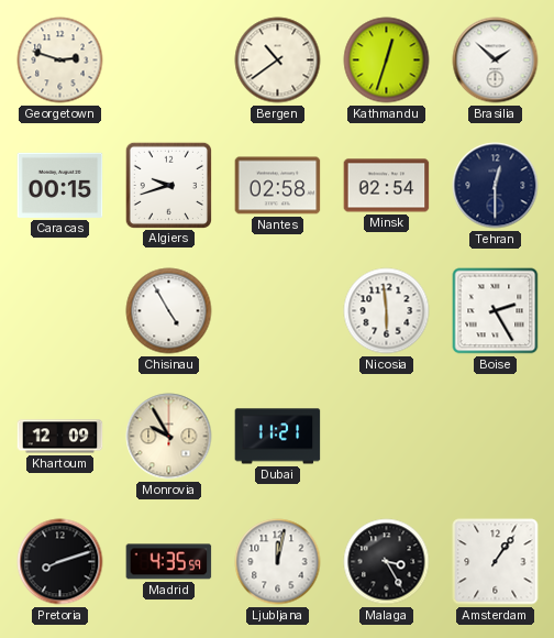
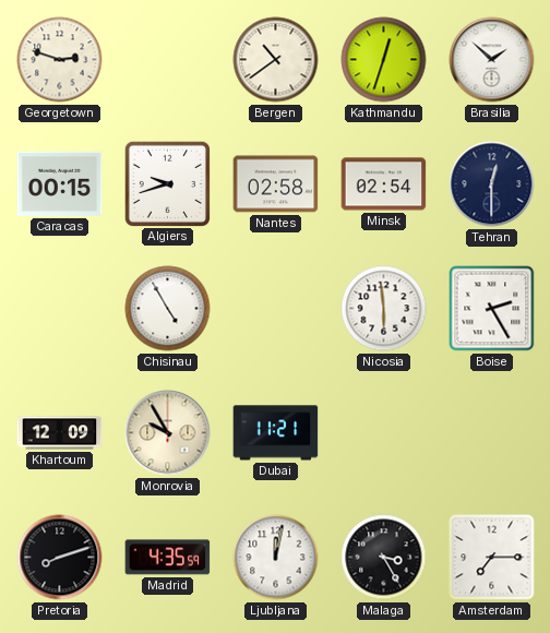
Amsterdam: 1:06 -> 7:15 (492, 558)
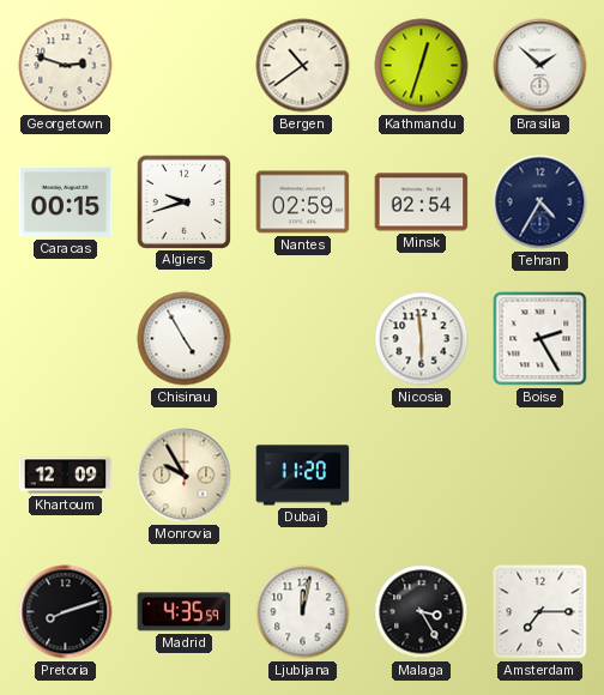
Nantes: 02:58 -> 02:59 (303, 203)
Tehran: 12:30 -> 4:35 (540, 203)
Dubai: 11:21 -> 11:20 (303, 476)
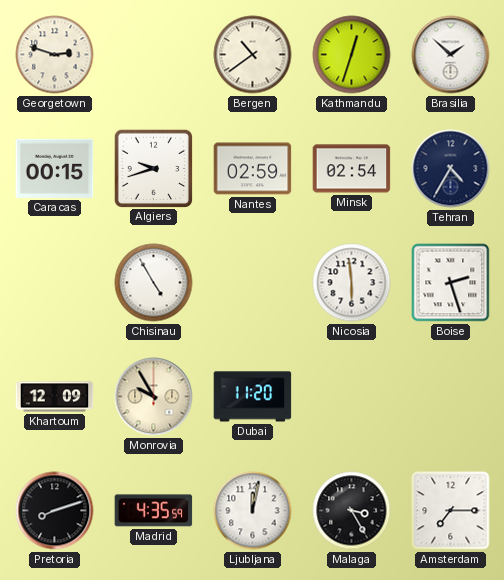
Boise: 2:25 -> 2:27 (451, 283)
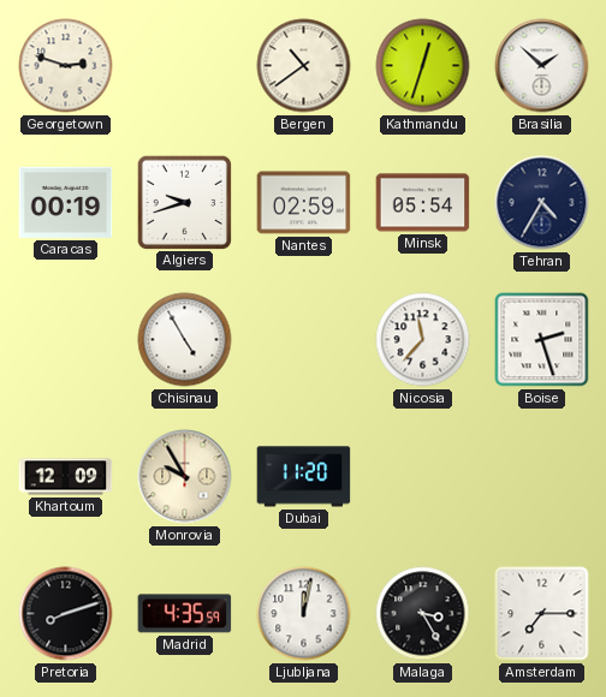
Caracas: 00:15 -> 00:19 (66, 202)
Minsk: 02:54 -> 05:54 (423, 203)
Nicosia: 5:59 -> 11:37 (423, 340)
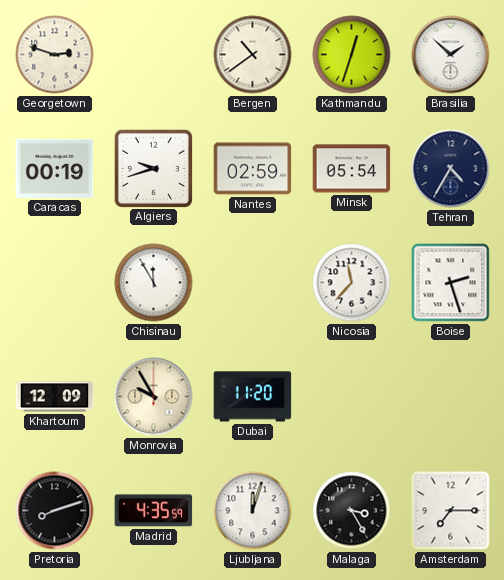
Chisinau: 4:55 -> 11:55 (154, 283)
Ljubljana: 12:02 -> 12:03 (253, 511)
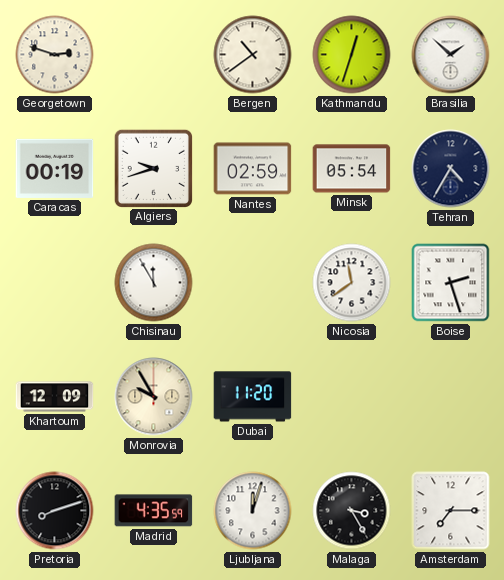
Nicosia: 11:37 -> 11:39 (352, 283)
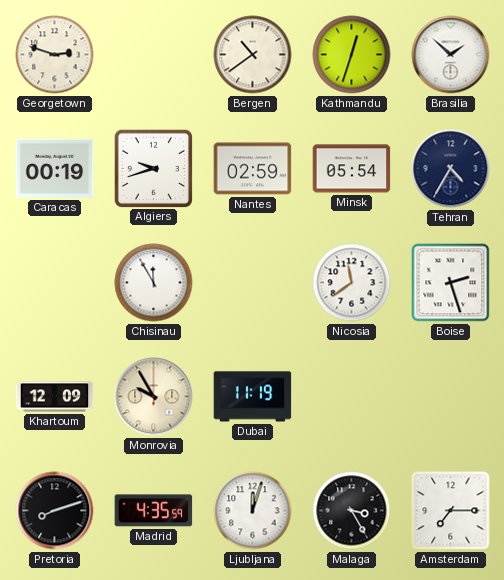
Dubai: 11:20 -> 11:19 (253, 397)
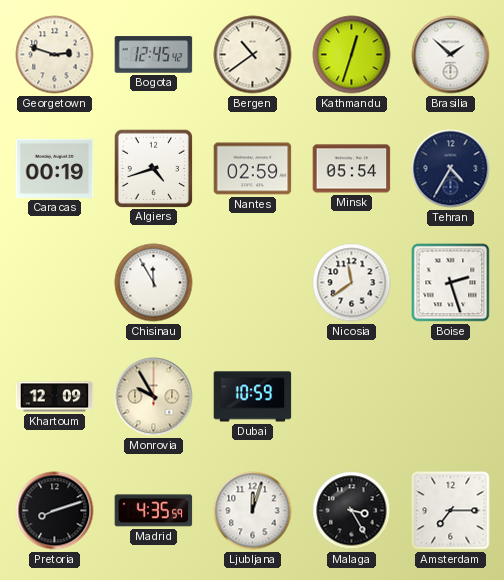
Bogota: none -> 12:45 (154, 55)
Algiers: 9:42 -> 4:42 (153, 168)
Dubai: 11:19 -> 10:59 (253, 397)
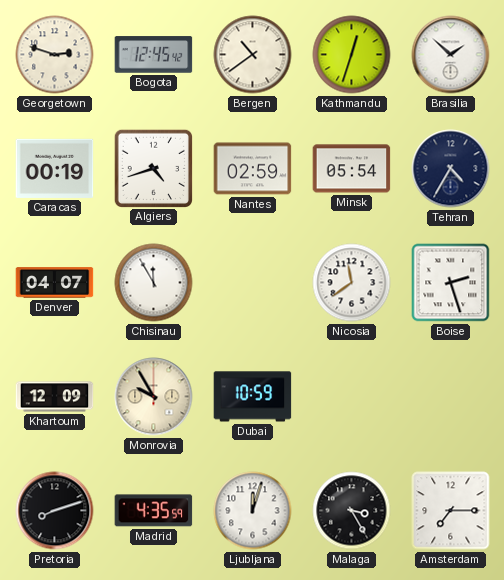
Denver: none -> 04:07 (55, 283)
